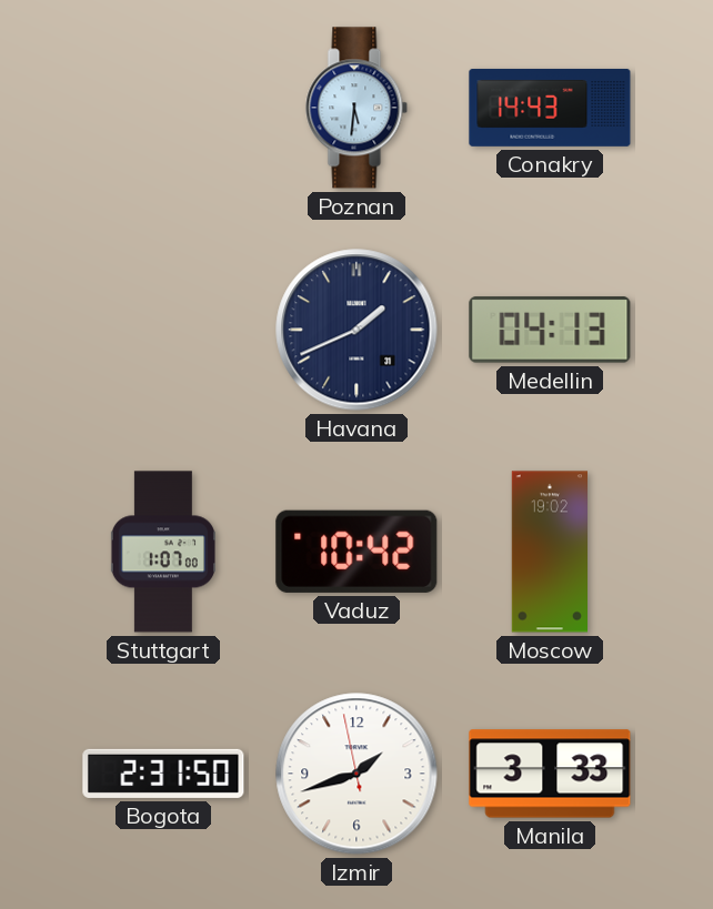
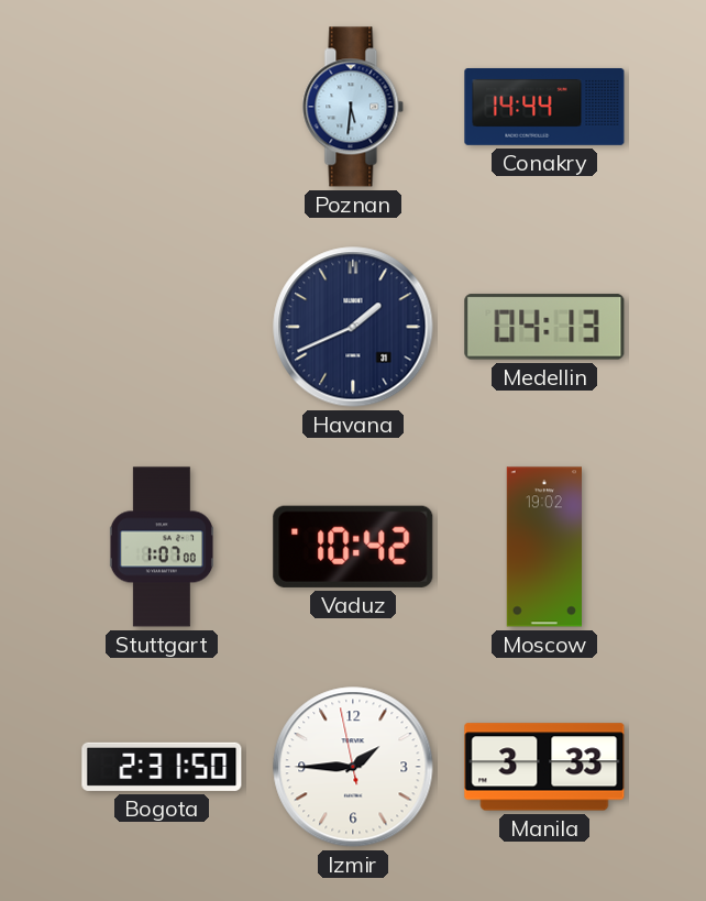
Conakry: 14:43 -> 14:44 (544, 107)
Izmir: 1:41 -> 1:44 (353, 767)
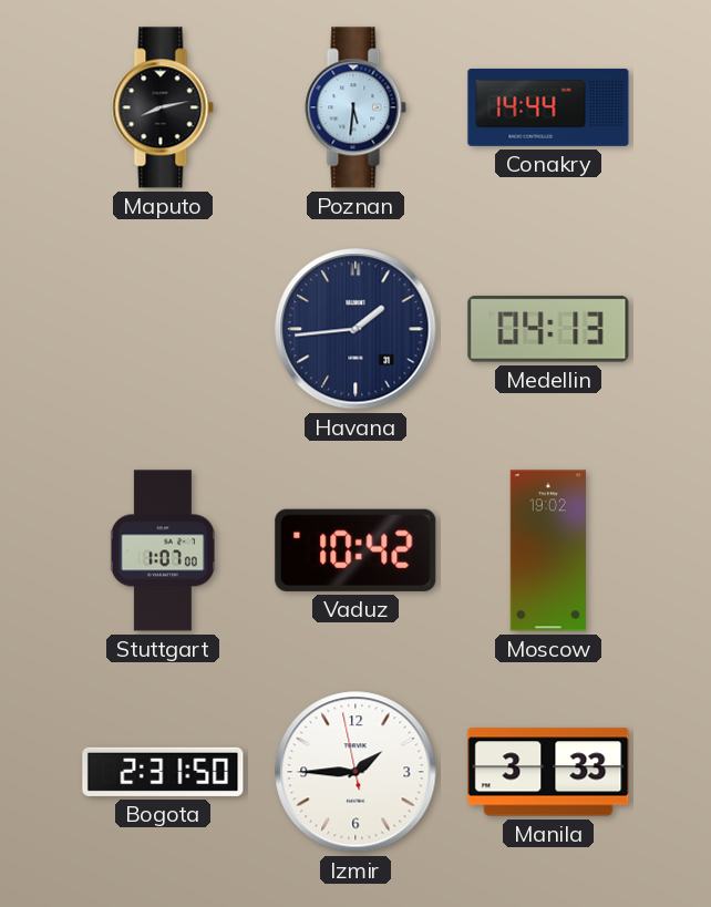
Maputo: none -> 8:13 (163, 107)
Havana: 1:41 -> 1:44 (355, 329)
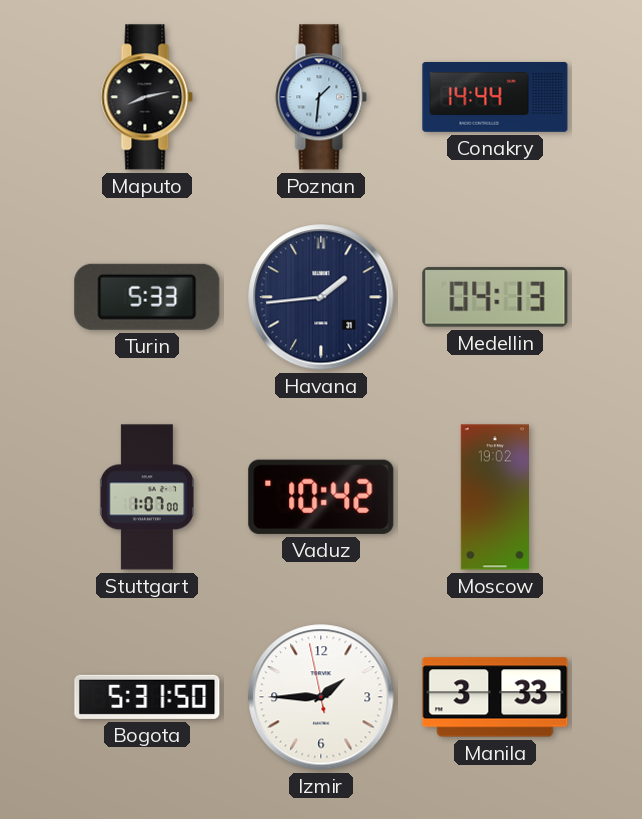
Poznan: 5:31 -> 1:31 (321, 97)
Turin: none -> 5:33 (147, 297)
Bogota: 2:31 -> 5:31 (147, 697)
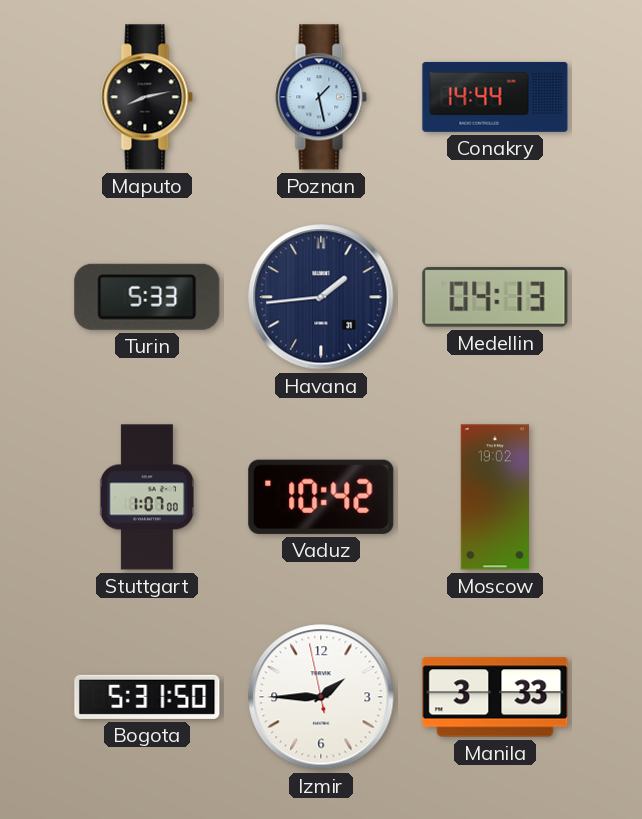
Poznan: 1:31 -> 1:28 (321, 97)
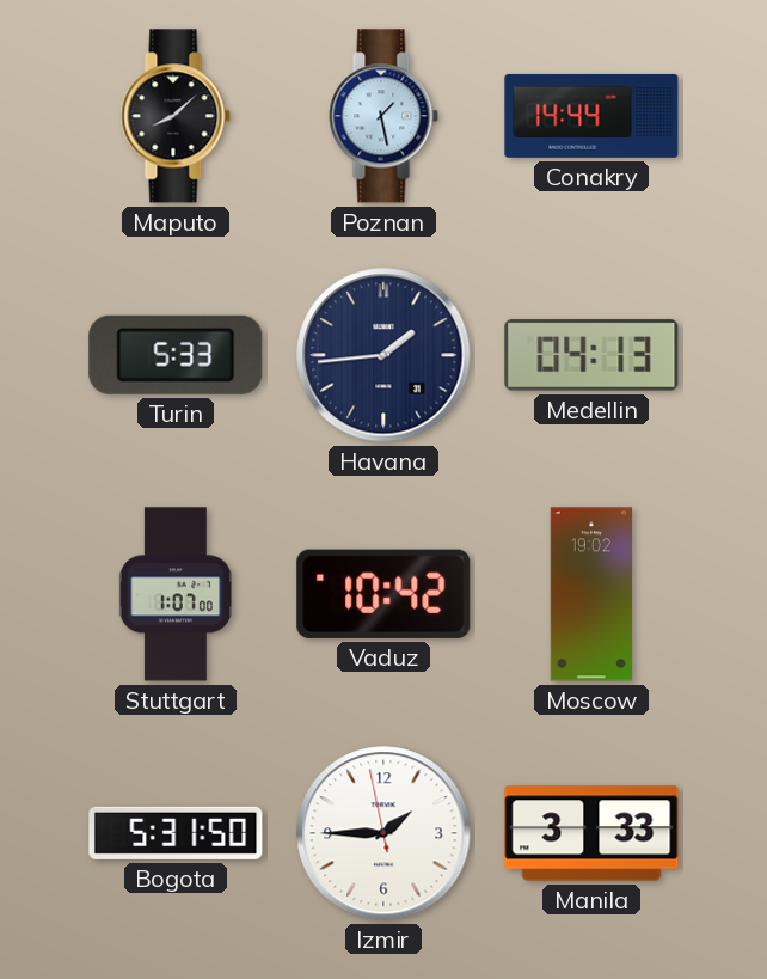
Maputo: 8:13 -> 8:08 (176, 116)
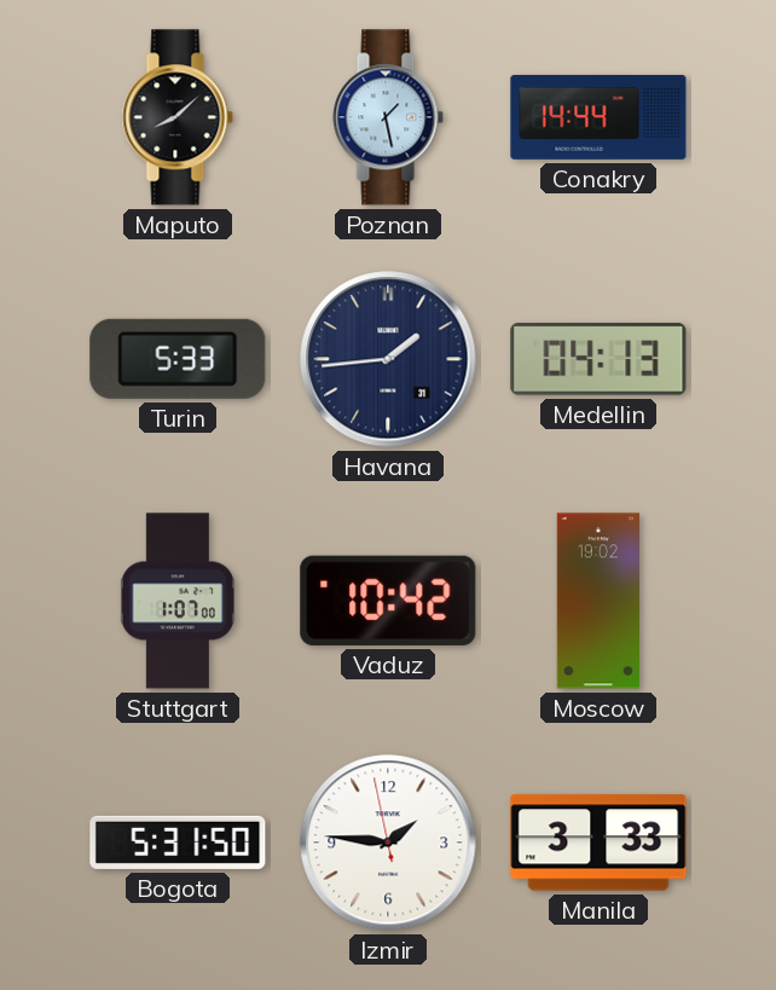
Izmir: 1:44 -> 1:45 (388, 843)
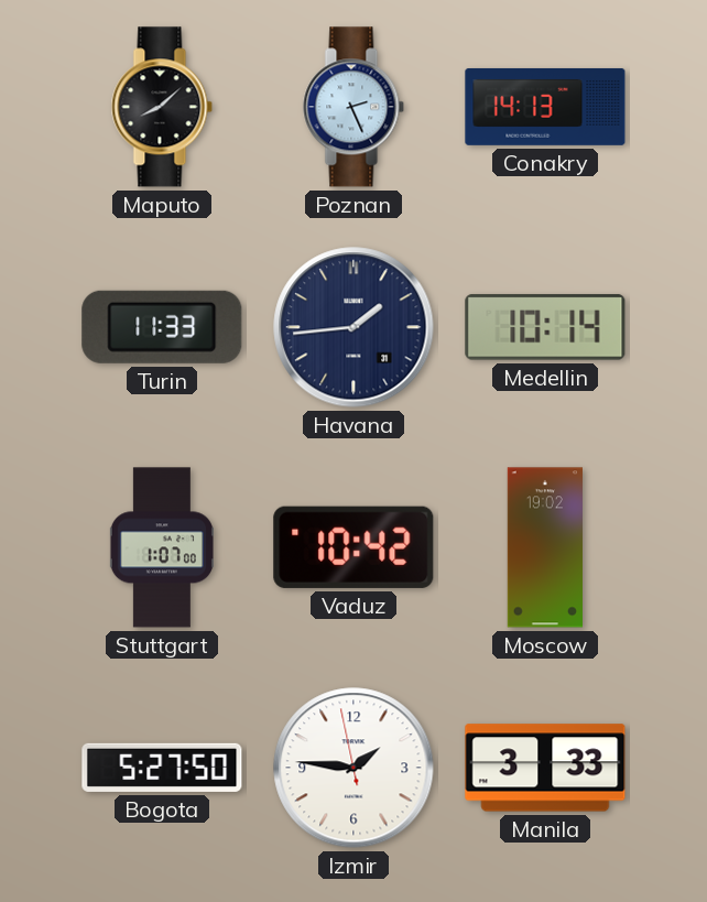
Poznan: 1:28 -> 2:26 (353, 107)
Conakry: 14:44 -> 14:13 (545, 107)
Turin: 5:33 -> 11:33 (162, 327)
Medellin: 04:13 -> 10:14 (545, 327)
Bogota: 5:31 -> 5:27 (162, 768)
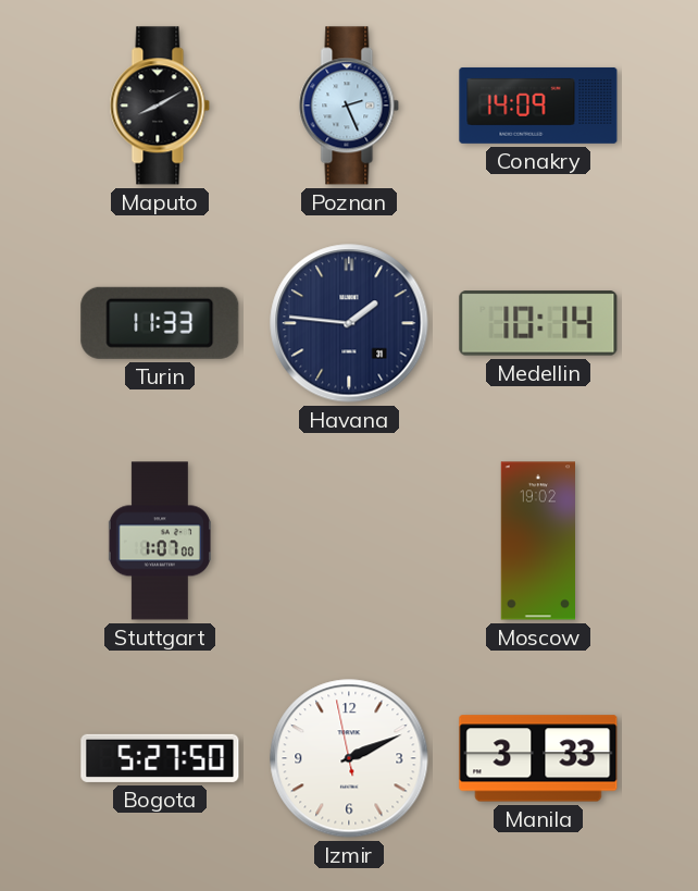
Maputo: 8:08 -> 8:10 (160, 106)
Conakry: 14:13 -> 14:09 (538, 106)
Havana: 1:44 -> 1:46 (349, 323)
Vaduz: 10:42 -> none (353, 547)
Izmir: 1:45 -> 2:10 (349, 758)
